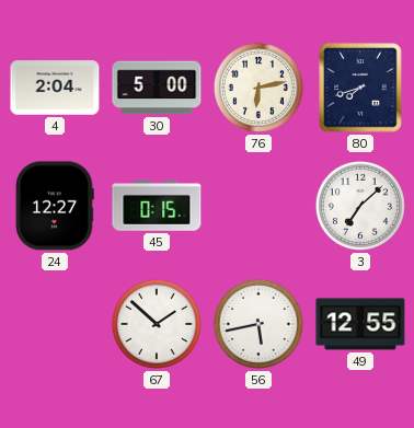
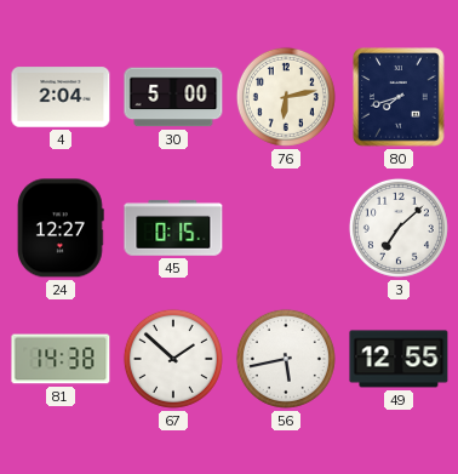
81: none -> 14:38 (61, 359)
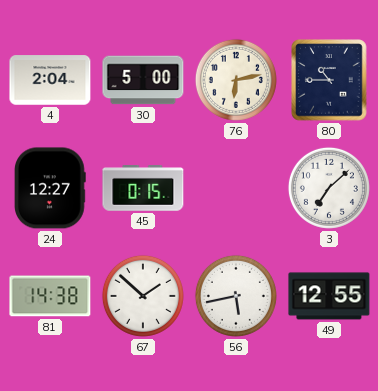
80: 7:42 -> 10:45 (329, 80)
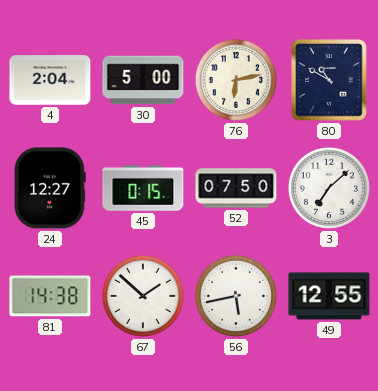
80: 10:45 -> 10:50 (329, 80)
52: none -> 07:50 (236, 188)
